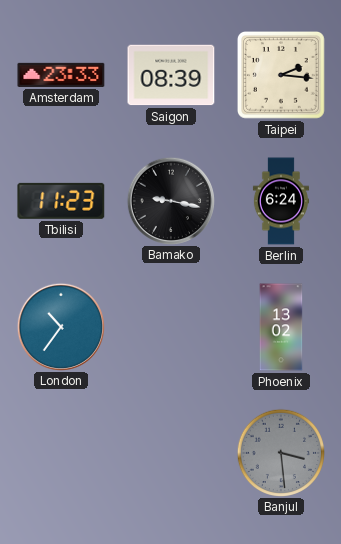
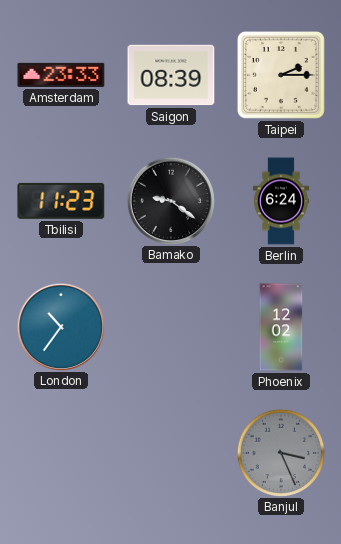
Taipei: 2:16 -> 2:15 (282, 76)
Bamako: 9:17 -> 9:21 (170, 200)
Phoenix: 13:02 -> 12:02 (281, 327)
Banjul: 3:29 -> 3:26 (280, 452)
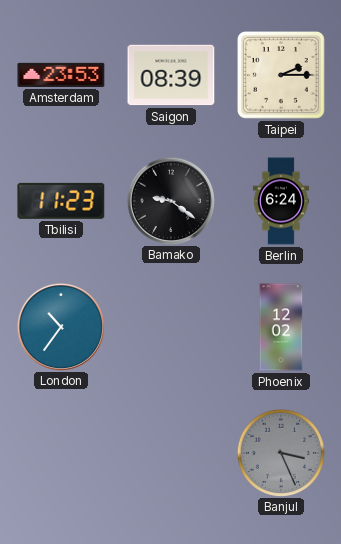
Amsterdam: 23:33 -> 23:53 (61, 75)
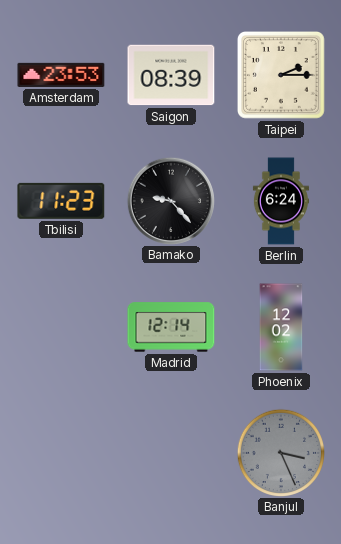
Bamako: 9:21 -> 9:23 (170, 200)
London: 10:36 -> none (60, 326)
Madrid: none -> 12:14 (171, 327)
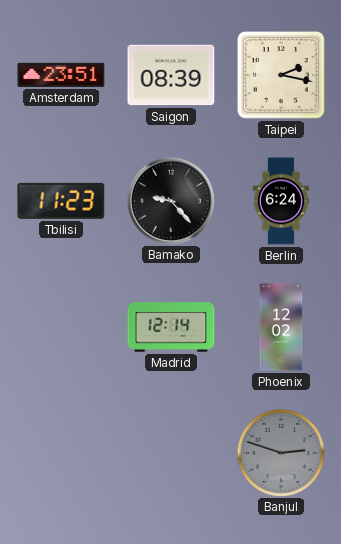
Amsterdam: 23:53 -> 23:51 (61, 75)
Taipei: 2:15 -> 2:17 (282, 76)
Banjul: 3:26 -> 2:48 (280, 452)
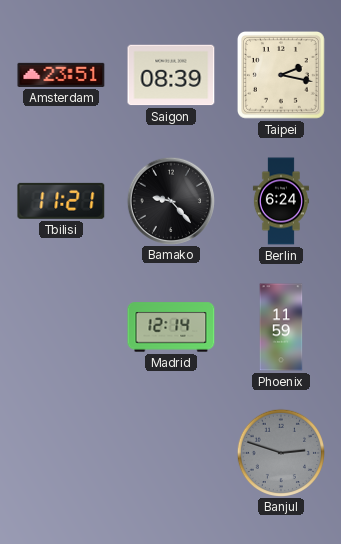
Tbilisi: 11:23 -> 11:21 (61, 201)
Phoenix: 12:02 -> 11:59 (281, 327)
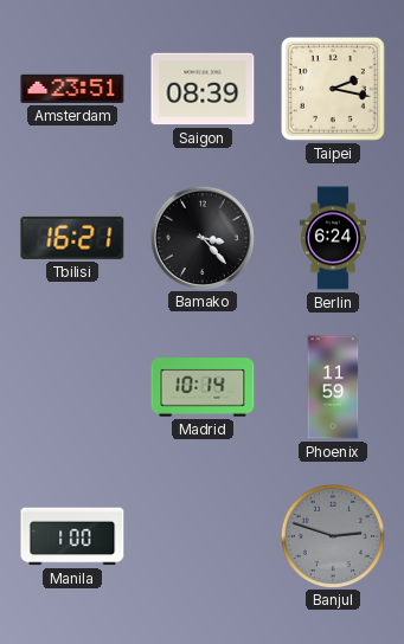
Tbilisi: 11:21 -> 16:21 (72, 238)
Bamako: 9:23 -> 3:23 (201, 237)
Madrid: 12:14 -> 10:14 (203, 387)
Manila: none -> 1:00 (72, 536)
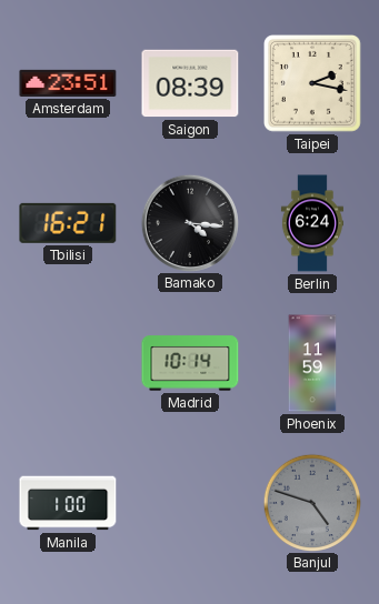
Bamako: 3:23 -> 4:16 (189, 222)
Banjul: 2:48 -> 4:48 (311, 502)
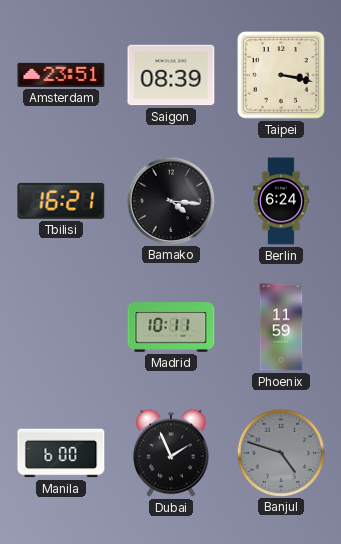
Taipei: 2:17 -> 3:17 (282, 76)
Madrid: 10:14 -> 10:11 (171, 327)
Manila: 1:00 -> 6:00 (61, 453)
Dubai: none -> 1:56 (172, 453)
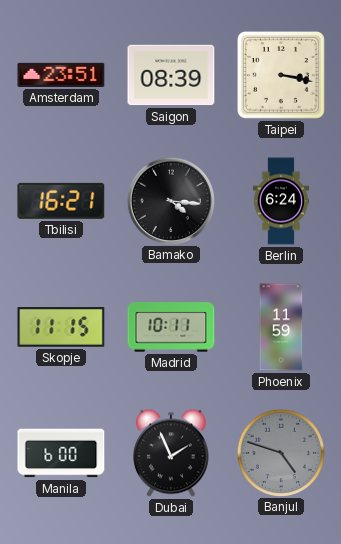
Skopje: none -> 11:15 (61, 327)
